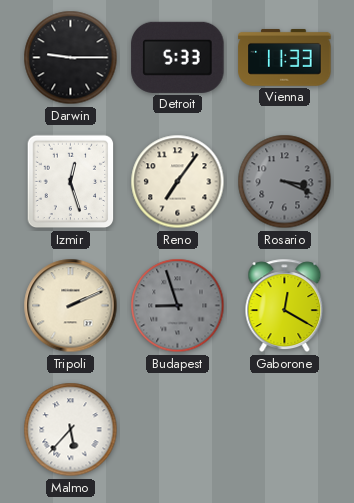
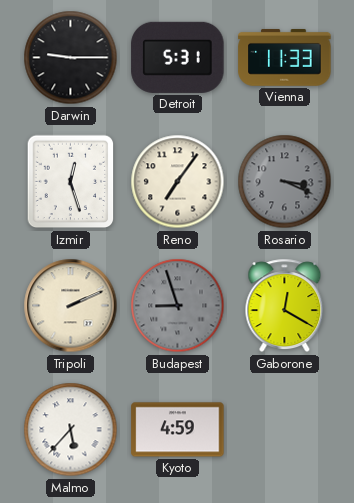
Detroit: 5:33 -> 5:31 (178, 57)
Kyoto: none -> 4:59 (178, 430)
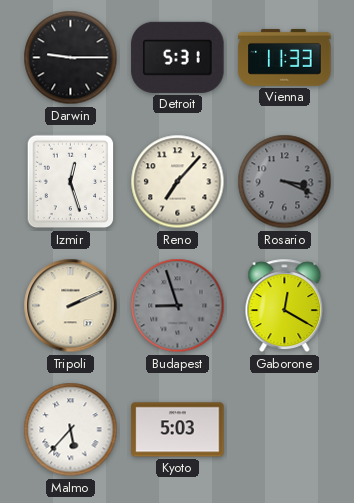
Reno: 7:06 -> 7:07 (178, 182)
Kyoto: 4:59 -> 5:03 (178, 430)
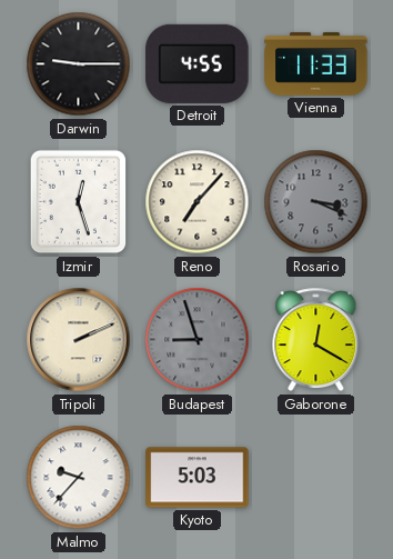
Detroit: 5:31 -> 4:55 (198, 63)
Malmo: 5:37 -> 9:37 (79, 478)
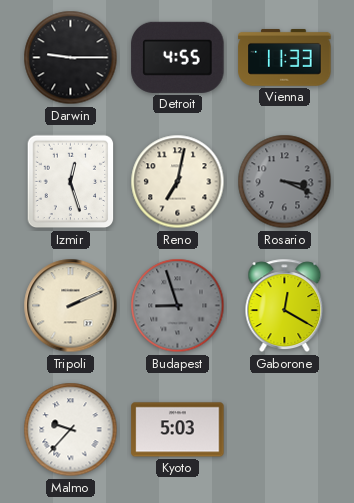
Reno: 7:07 -> 7:02 (178, 182)
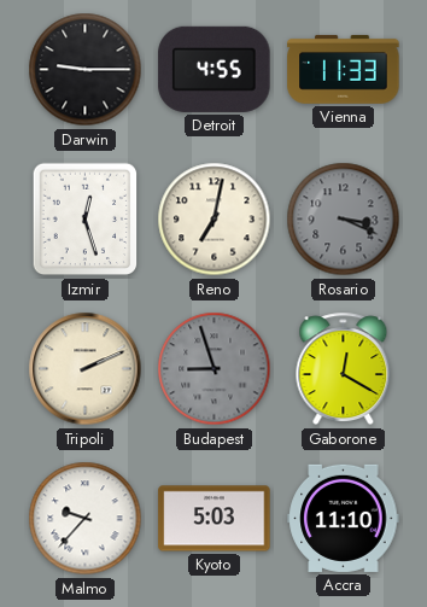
Accra: none -> 11:10 (344, 518)
